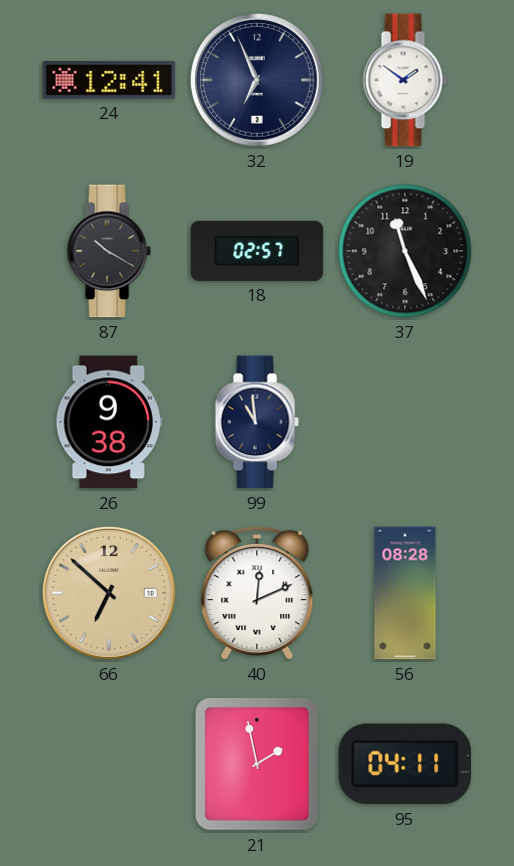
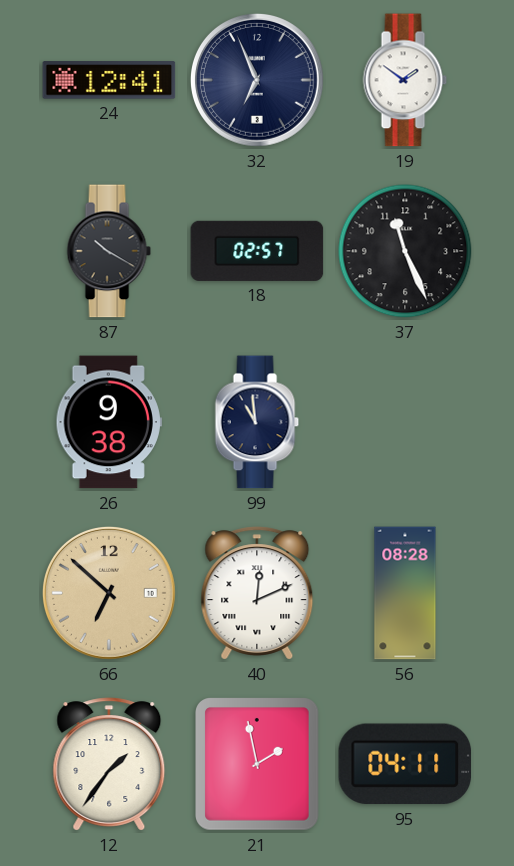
12: none -> 1:36 (109, 764)
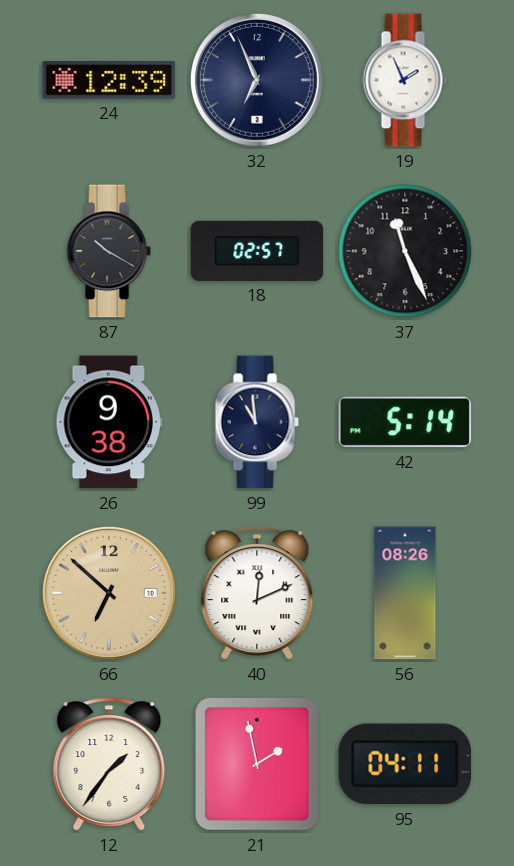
24: 12:41 -> 12:39 (109, 80)
19: 1:51 -> 1:56 (405, 80)
42: none -> 5:14 (405, 422)
56: 08:28 -> 08:26 (405, 593)
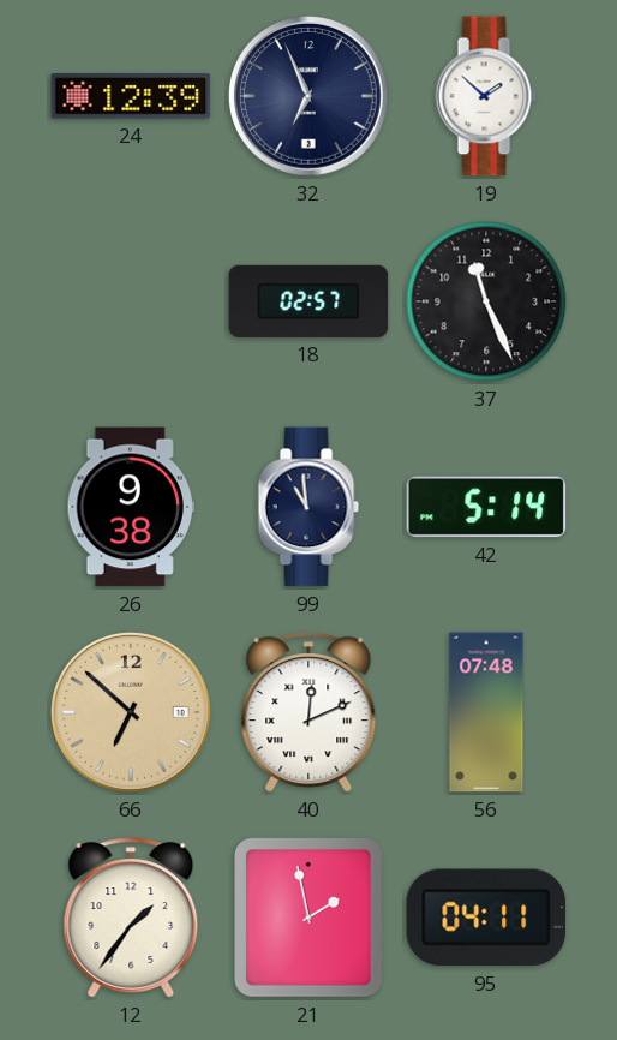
19: 1:56 -> 1:52 (486, 96)
87: 10:20 -> none (109, 251)
56: 08:26 -> 07:48 (486, 712)
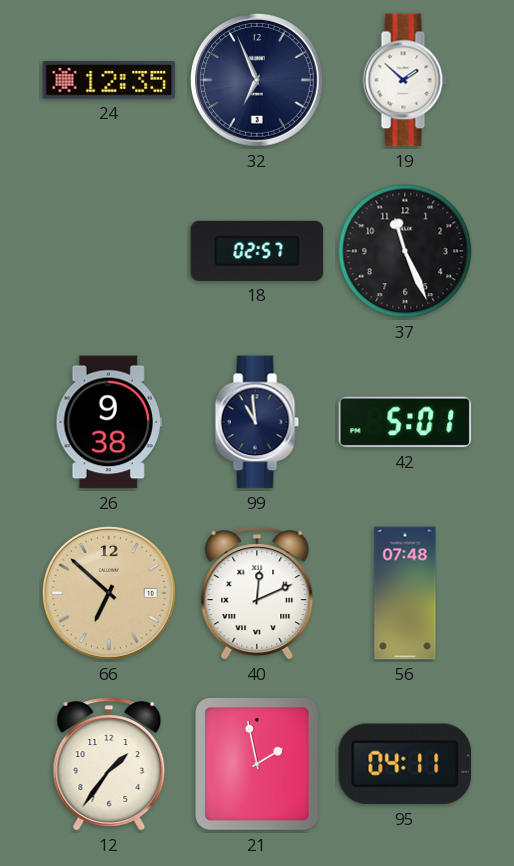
24: 12:39 -> 12:35 (109, 80)
42: 5:14 -> 5:01 (405, 422)
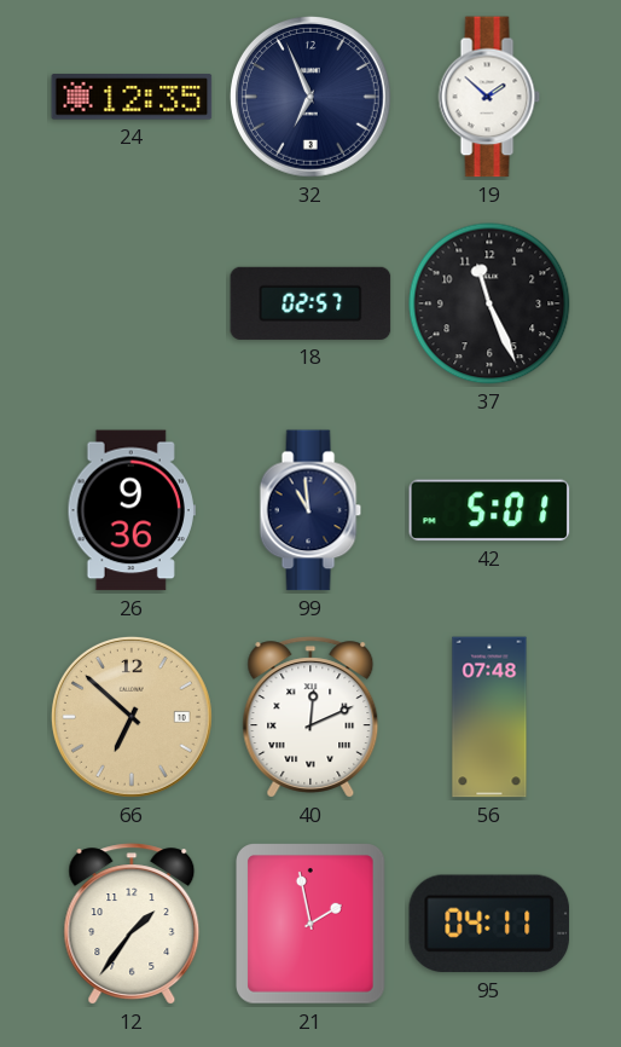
26: 9:38 -> 9:36 (132, 510)
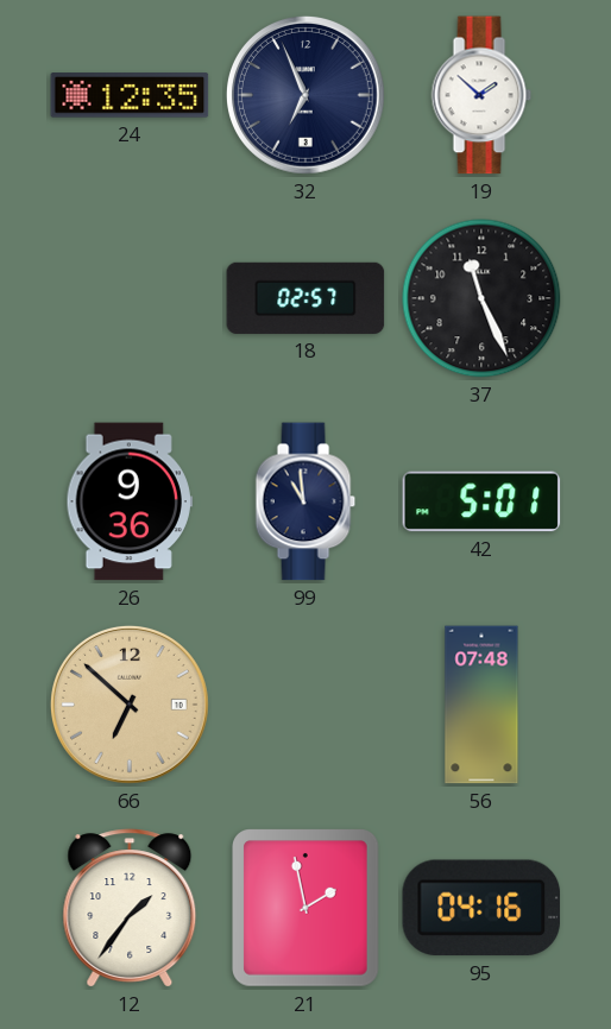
40: 12:11 -> none (310, 717)
95: 04:11 -> 04:16 (481, 908)
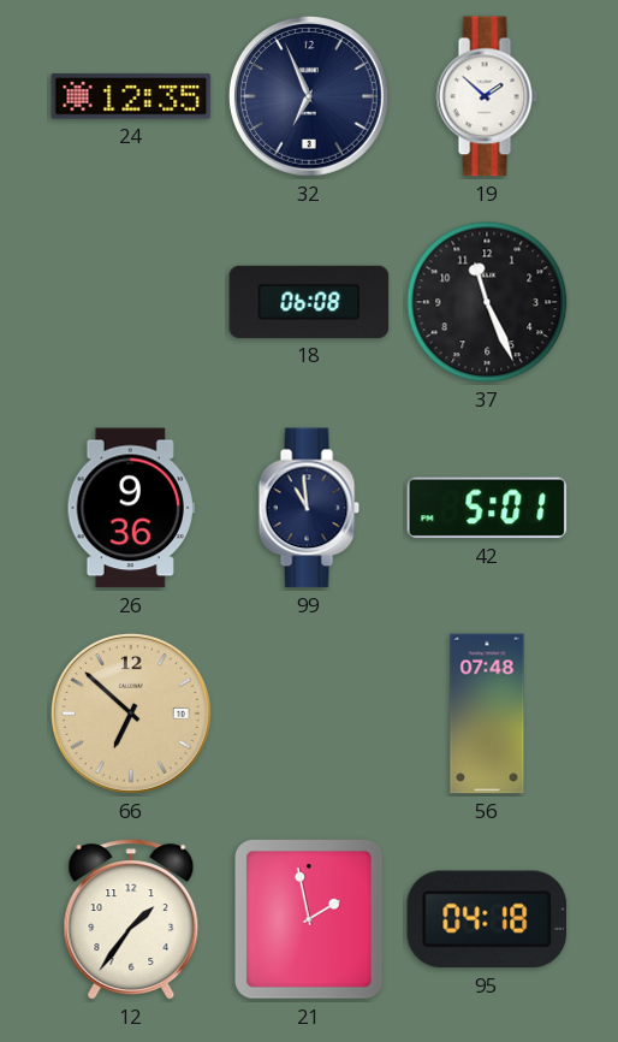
18: 02:57 -> 06:08 (309, 302)
95: 04:16 -> 04:18 (487, 919)
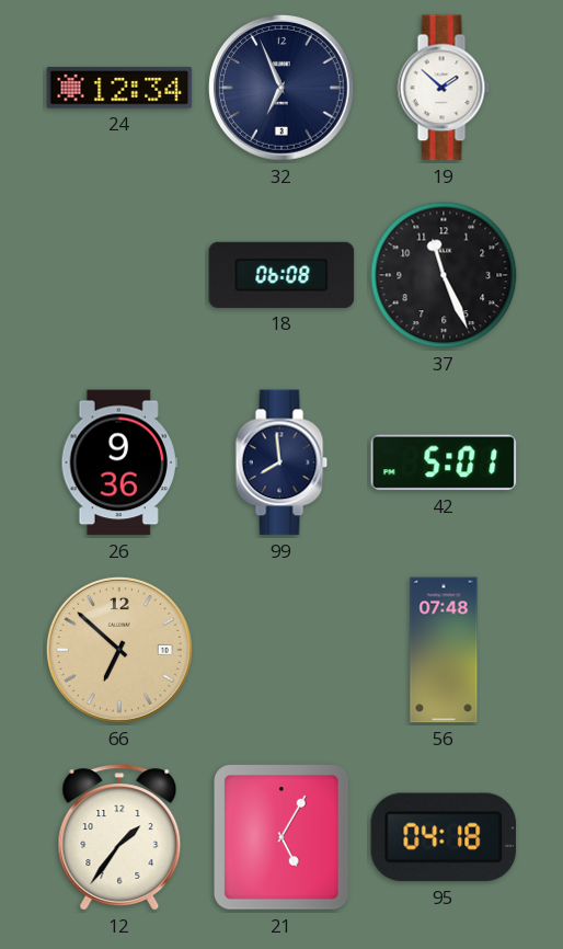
24: 12:35 -> 12:34 (119, 88)
99: 10:59 -> 7:59 (281, 462)
21: 1:58 -> 5:05 (283, 837)
